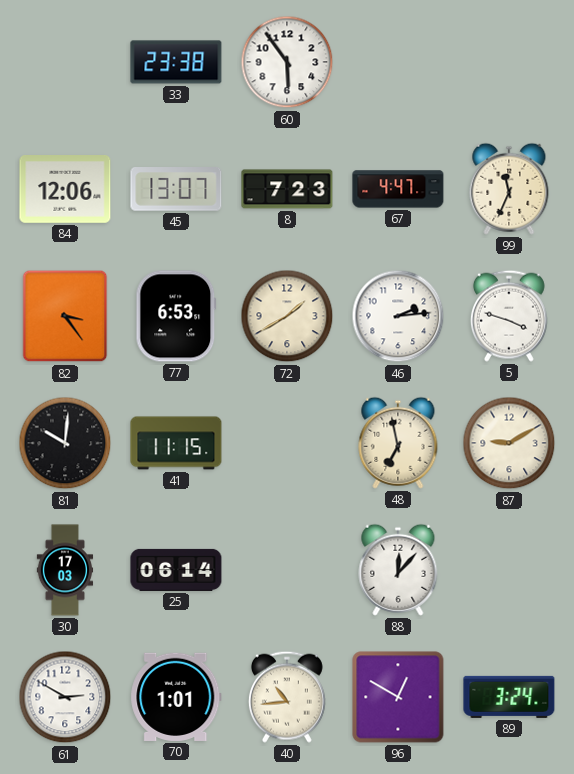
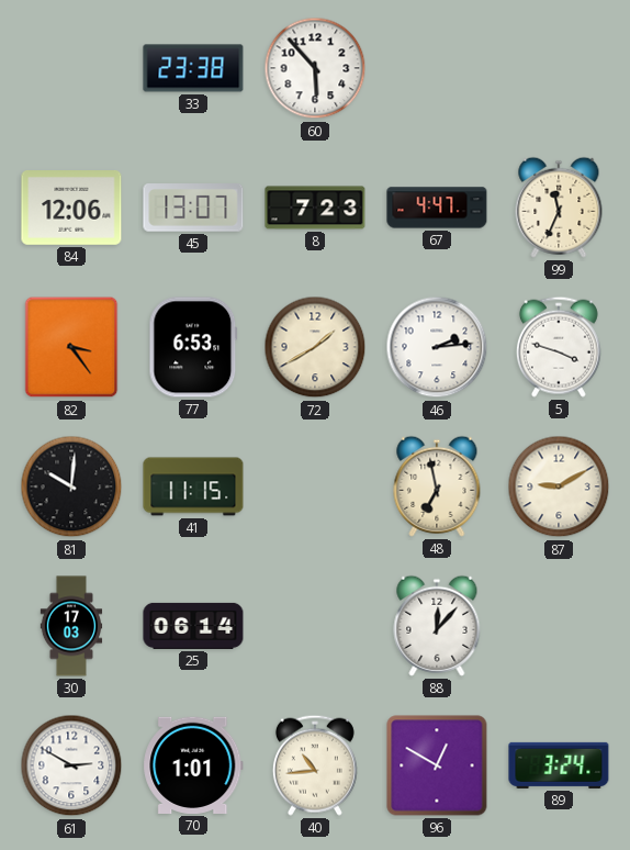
60: 5:54 -> 5:53 (315, 68)
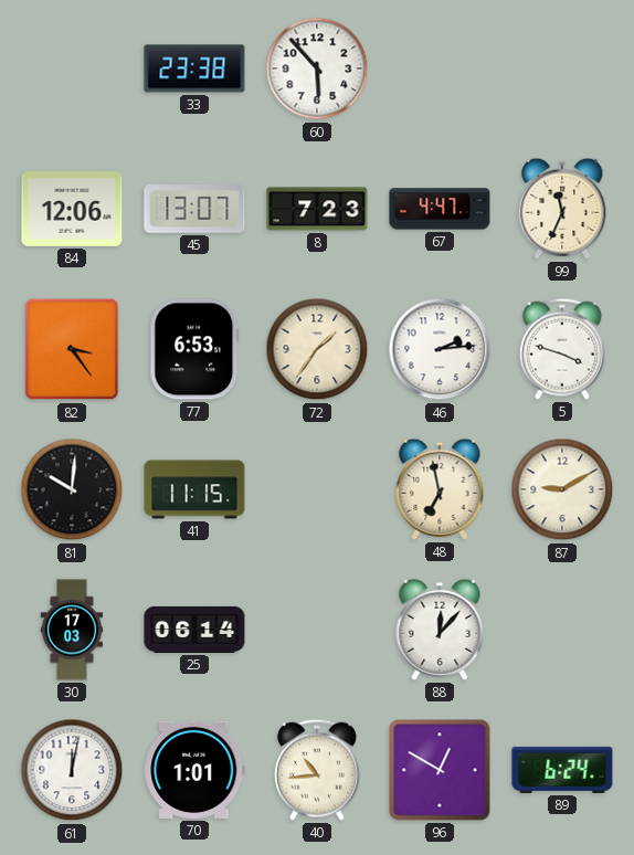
72: 1:40 -> 1:36 (317, 349)
61: 2:50 -> 12:02 (72, 770)
89: 3:24 -> 6:24 (562, 770)
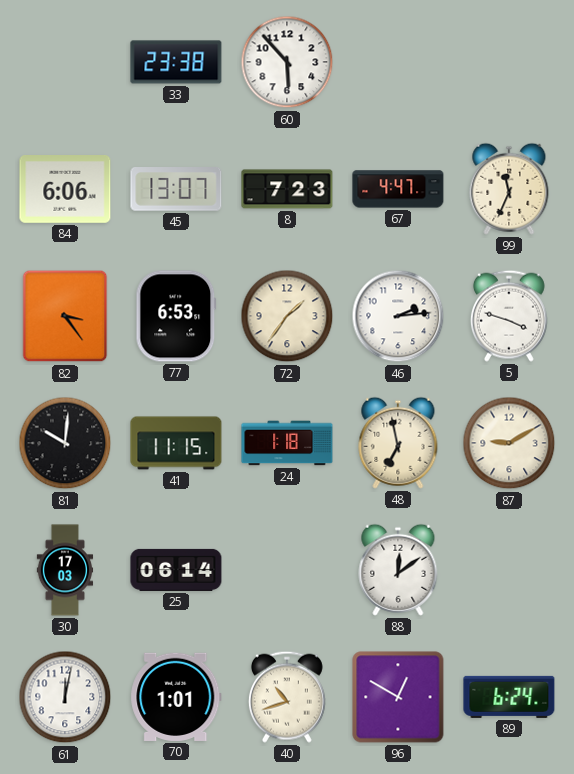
84: 12:06 -> 6:06 (65, 190)
24: none -> 1:18 (287, 443)
88: 12:07 -> 12:09 (398, 570)
40: 10:44 -> 10:42 (287, 697)
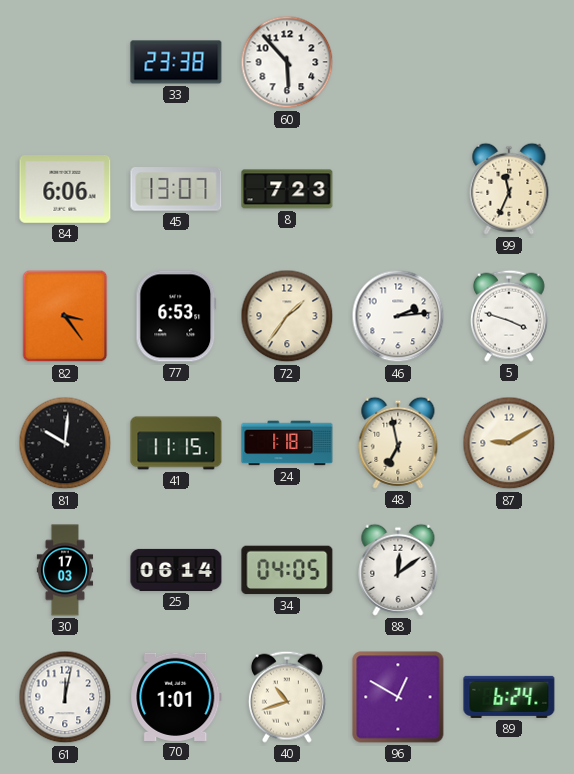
67: 4:47 -> none (398, 189)
34: none -> 04:05 (287, 570)
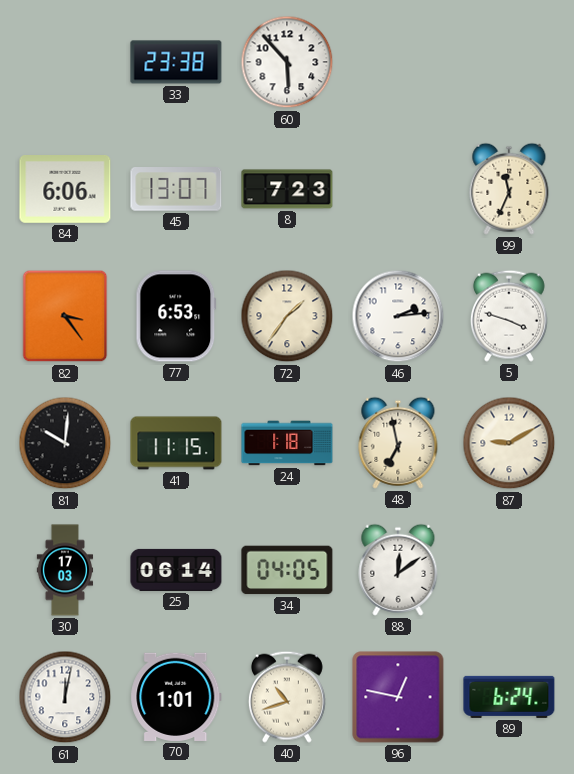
96: 12:50 -> 12:47 (398, 697)
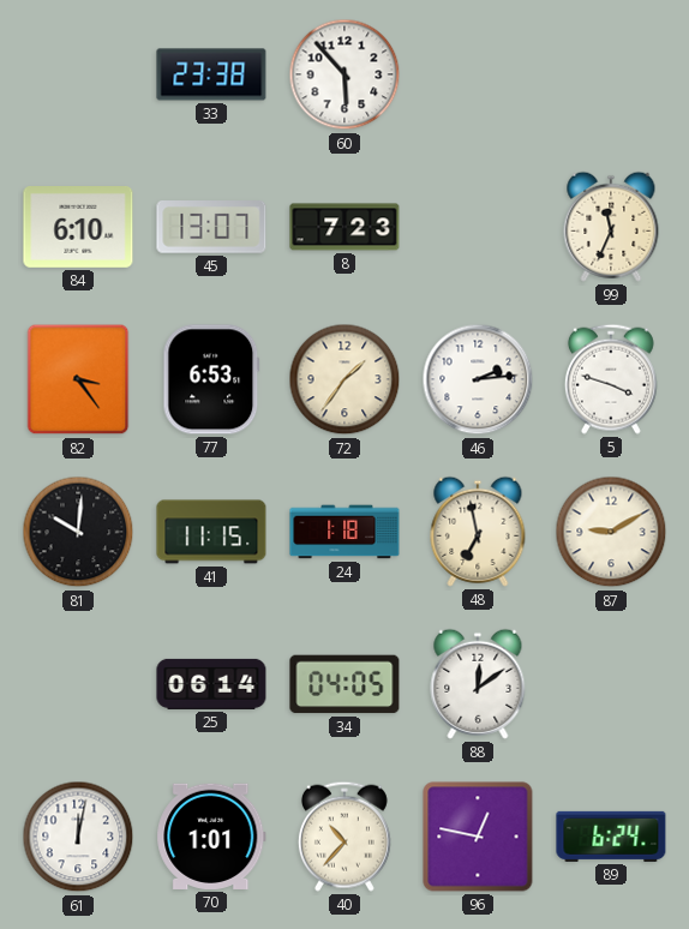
84: 6:06 -> 6:10 (78, 228)
30: 17:03 -> none (65, 570)
40: 10:42 -> 10:37 (344, 837)
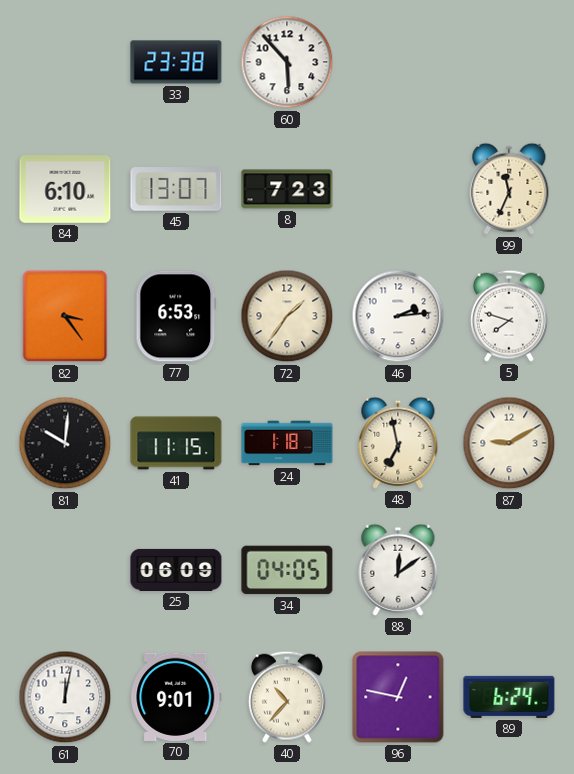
5: 3:48 -> 7:48 (509, 316)
25: 06:14 -> 06:09 (176, 570)
70: 1:01 -> 9:01 (176, 697)
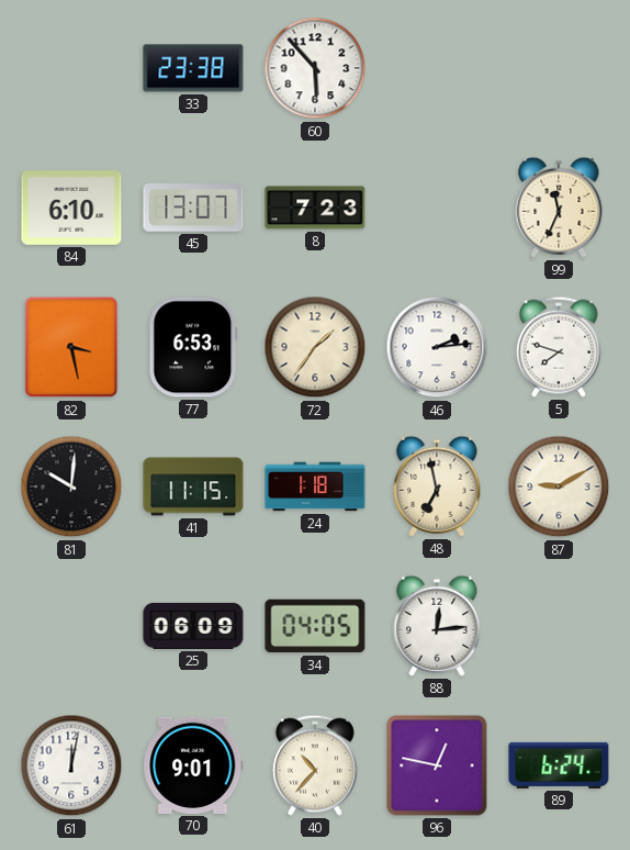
82: 3:24 -> 3:28 (71, 347)
88: 12:09 -> 12:14 (437, 626)
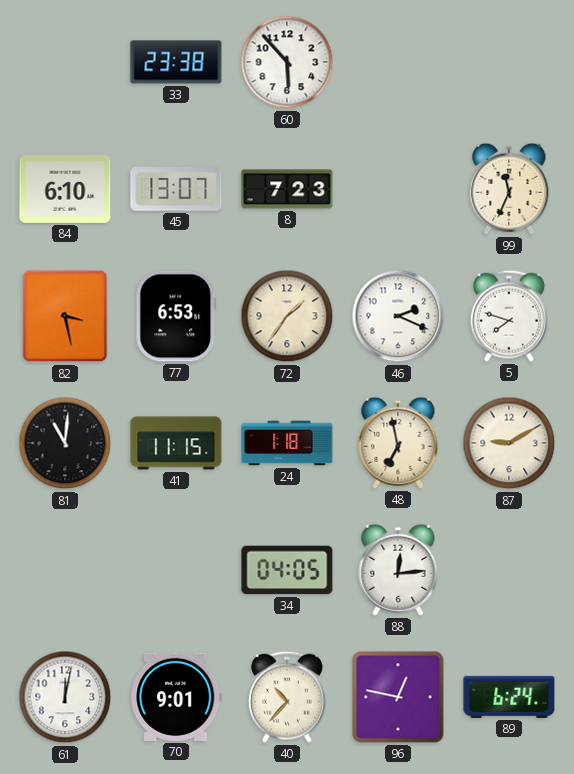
46: 2:14 -> 2:19 (398, 316)
81: 10:01 -> 11:01 (65, 443)
25: 06:09 -> none (193, 626)
